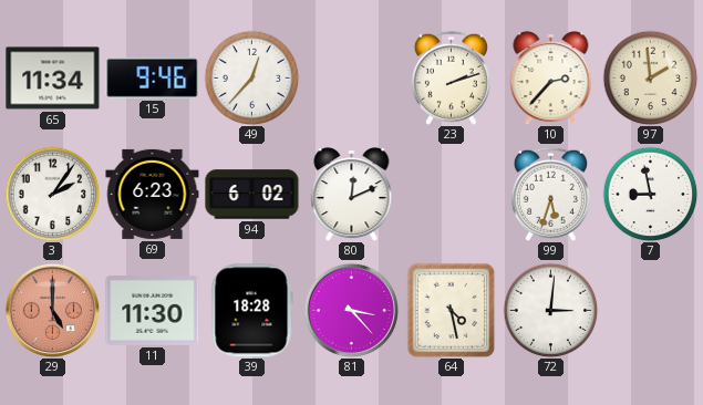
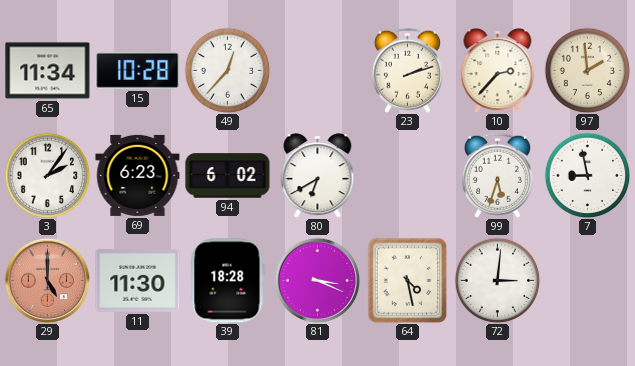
15: 9:46 -> 10:28 (138, 70)
80: 12:11 -> 6:40 (318, 176)
81: 3:23 -> 3:19 (317, 280)
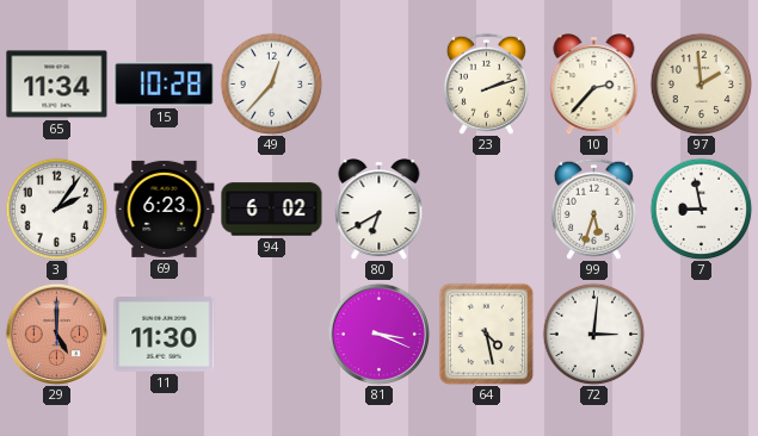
39: 18:28 -> none (228, 281)
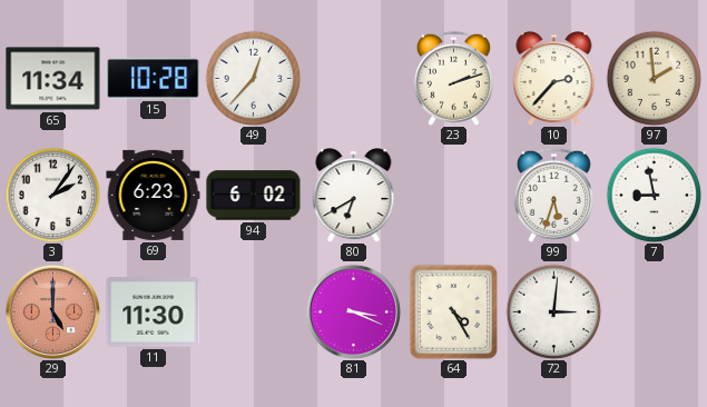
64: 4:28 -> 4:25 (454, 311)
